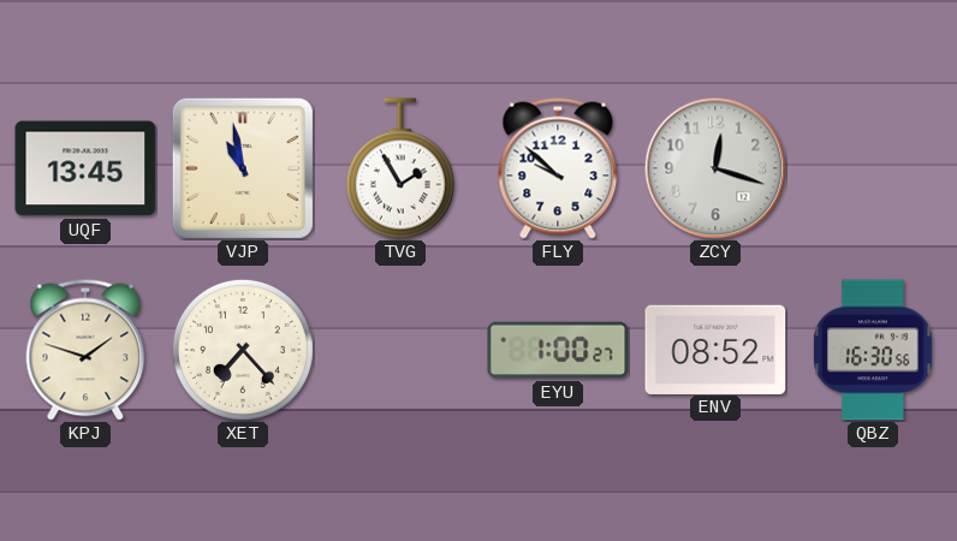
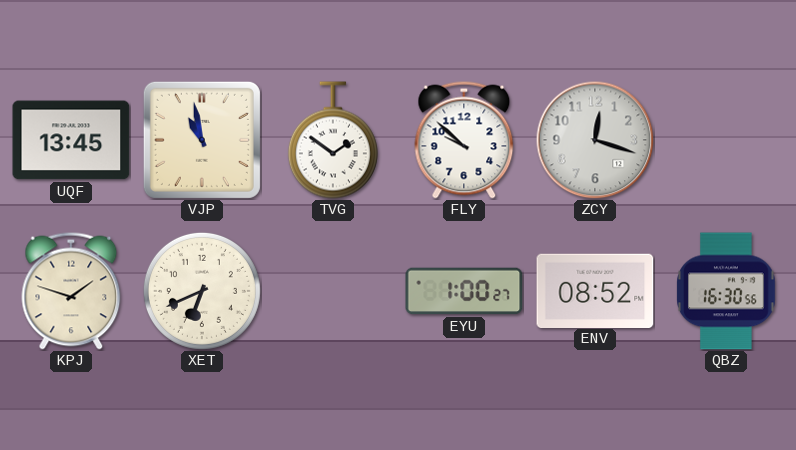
TVG: 1:55 -> 1:51 (333, 140)
XET: 7:23 -> 6:41 (202, 291)
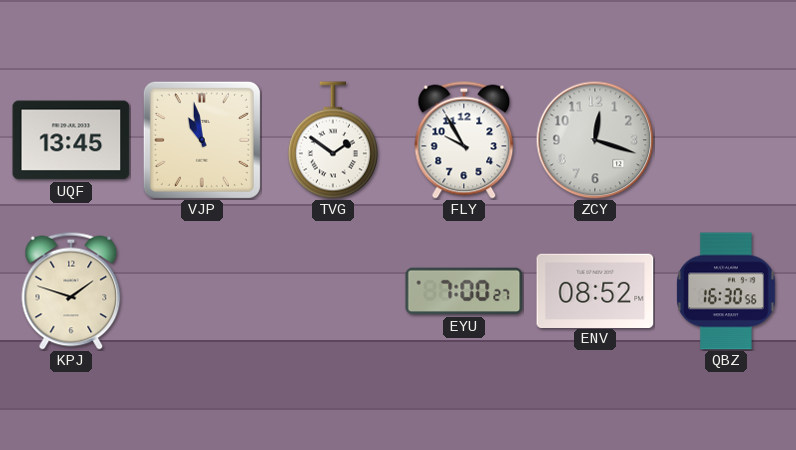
FLY: 9:52 -> 9:55 (464, 140)
XET: 6:41 -> none (202, 291)
EYU: 1:00 -> 7:00 (464, 291)
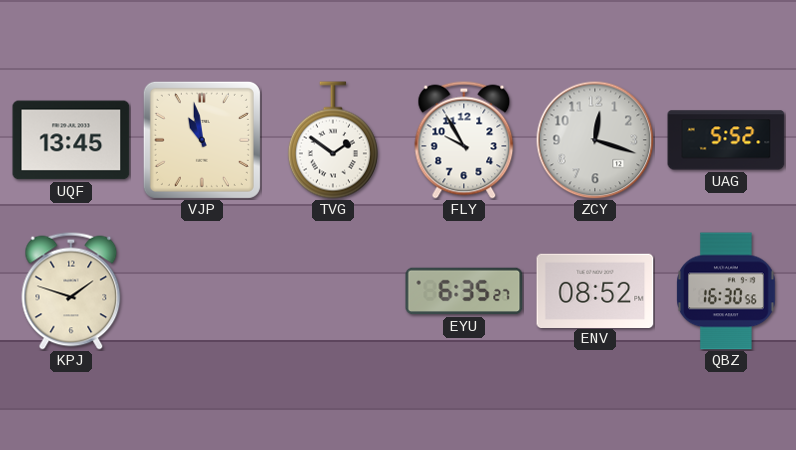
UAG: none -> 5:52 (726, 140)
EYU: 7:00 -> 6:35 (464, 291)
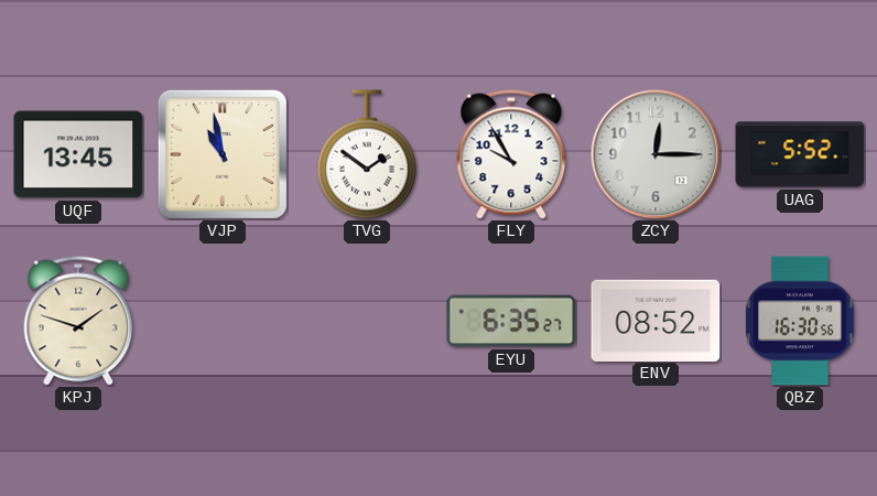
ZCY: 12:18 -> 12:15 (656, 154)
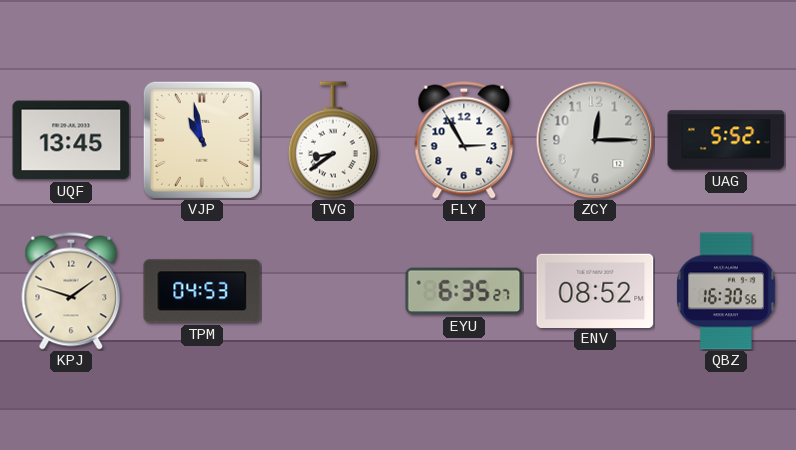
TVG: 1:51 -> 8:39 (333, 140)
FLY: 9:55 -> 2:55 (464, 140)
TPM: none -> 04:53 (202, 291)
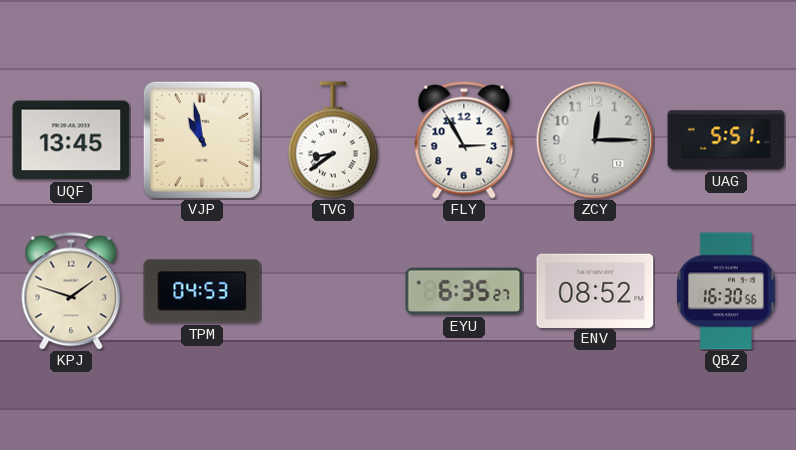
UAG: 5:52 -> 5:51 (726, 140)
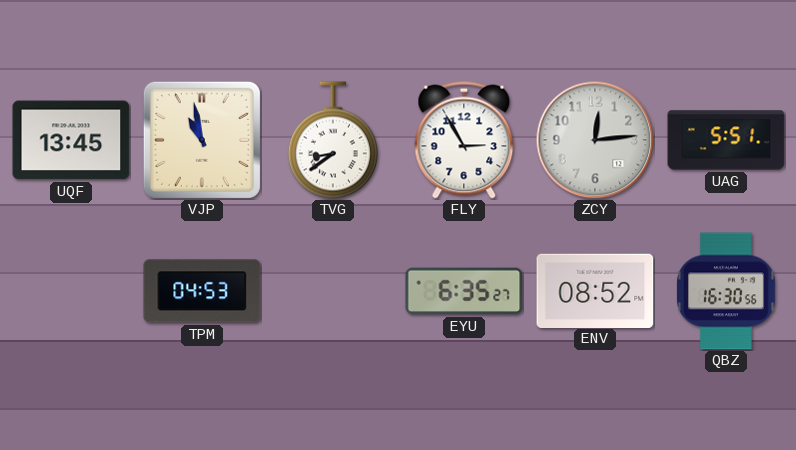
ZCY: 12:15 -> 12:14 (595, 140)
KPJ: 1:48 -> none (71, 291)
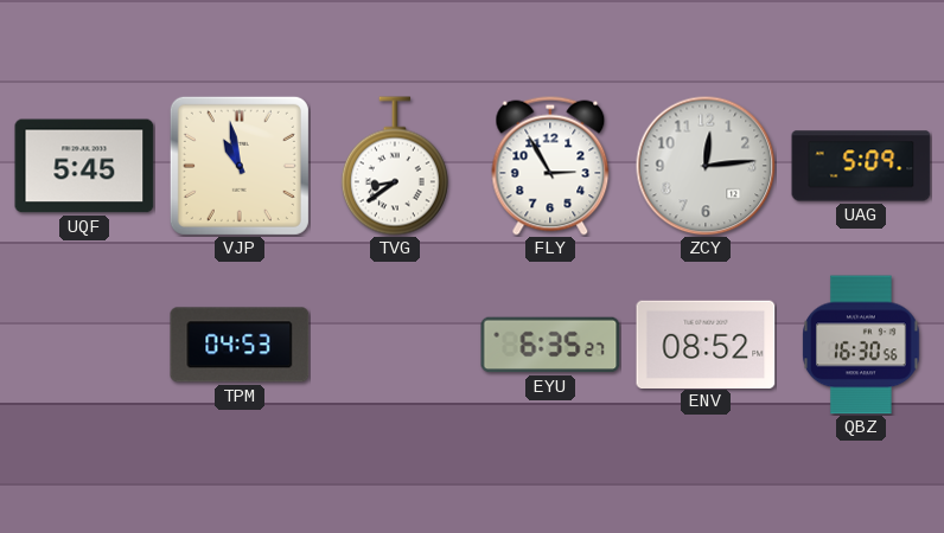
UQF: 13:45 -> 5:45 (84, 166)
UAG: 5:51 -> 5:09 (861, 166)
